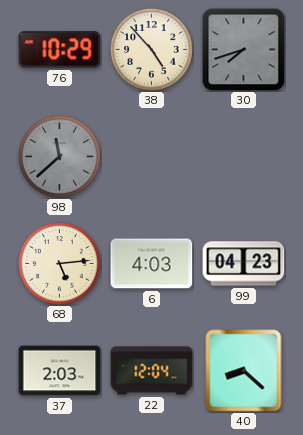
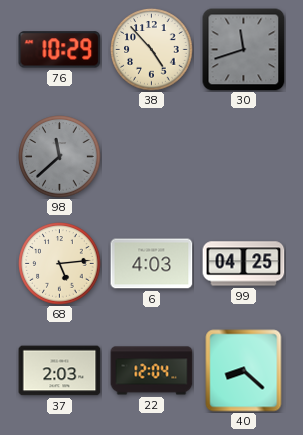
30: 7:42 -> 11:42 (244, 50)
99: 04:23 -> 04:25 (244, 264)
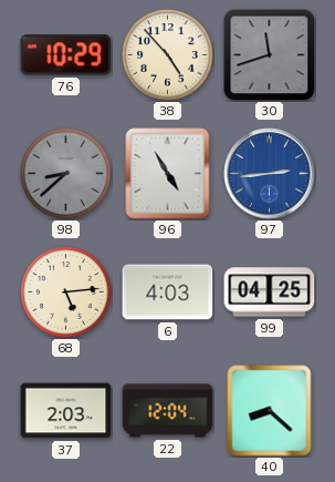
98: 11:38 -> 8:38 (66, 174)
96: none -> 4:55 (168, 174)
97: none -> 2:44 (270, 174)
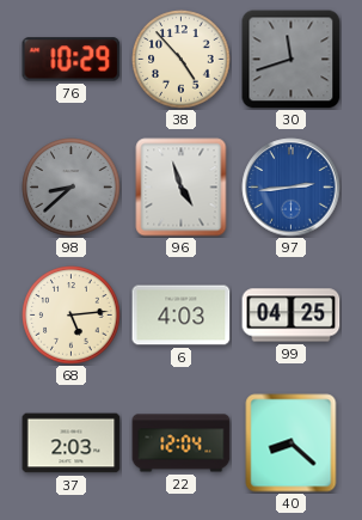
96: 4:55 -> 4:57 (182, 188)
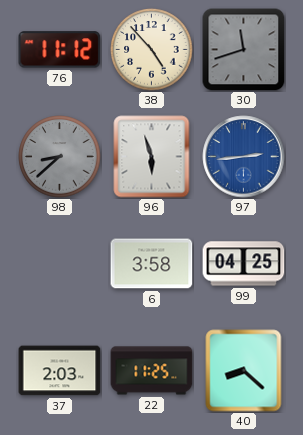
76: 10:29 -> 11:12 (60, 50)
96: 4:57 -> 5:57 (152, 157)
68: 5:14 -> none (72, 316)
6: 4:03 -> 3:58 (152, 264)
22: 12:04 -> 11:25 (152, 371)
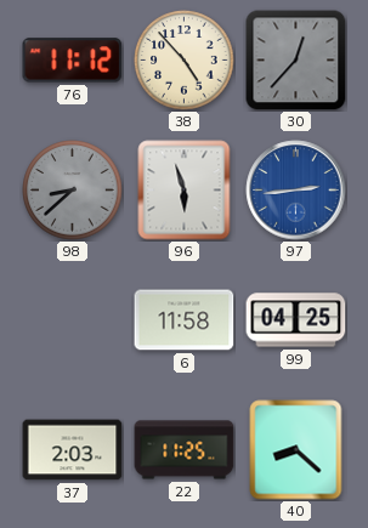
30: 11:42 -> 12:37 (296, 61)
6: 3:58 -> 11:58 (185, 320)
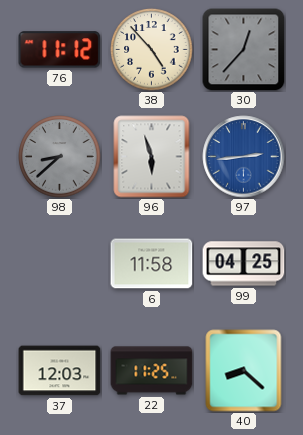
37: 2:03 -> 12:03 (60, 371)
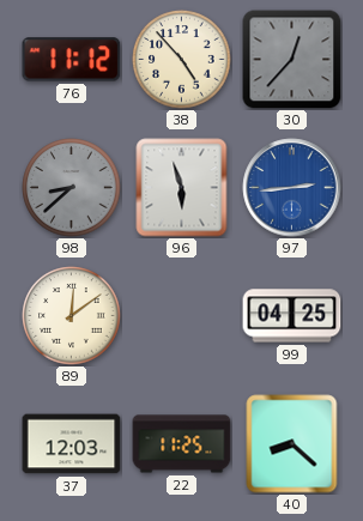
89: none -> 12:09 (72, 316)
6: 11:58 -> none (152, 264)
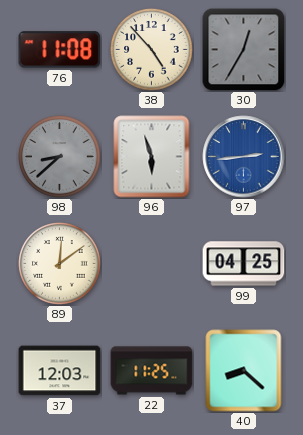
76: 11:12 -> 11:08 (60, 50)
30: 12:37 -> 12:35 (244, 50)
